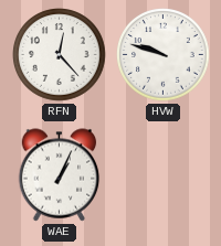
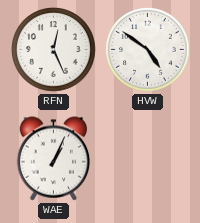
RFN: 12:23 -> 12:26 (54, 50)
HVW: 9:48 -> 4:51 (148, 50)
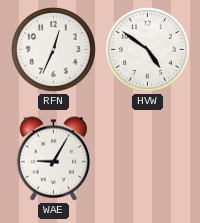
RFN: 12:26 -> 12:34 (54, 50)
WAE: 1:04 -> 9:05 (54, 159)
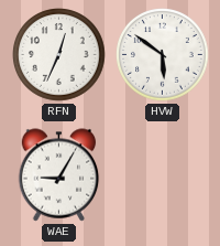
HVW: 4:51 -> 5:51 (163, 55)
